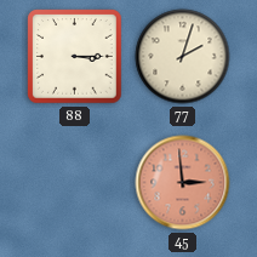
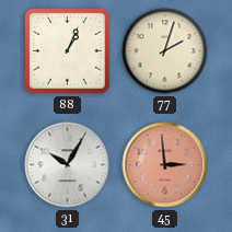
88: 3:15 -> 1:04 (68, 51)
31: none -> 10:05 (68, 165)
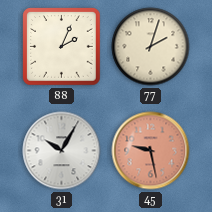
88: 1:04 -> 2:04 (62, 47)
45: 2:59 -> 9:28 (151, 151)
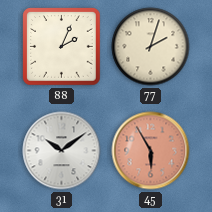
31: 10:05 -> 10:09 (62, 151)
45: 9:28 -> 5:55 (151, 151)
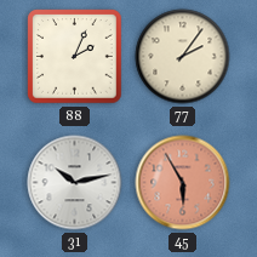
77: 2:03 -> 2:06 (183, 57)
31: 10:09 -> 10:13 (75, 183)
